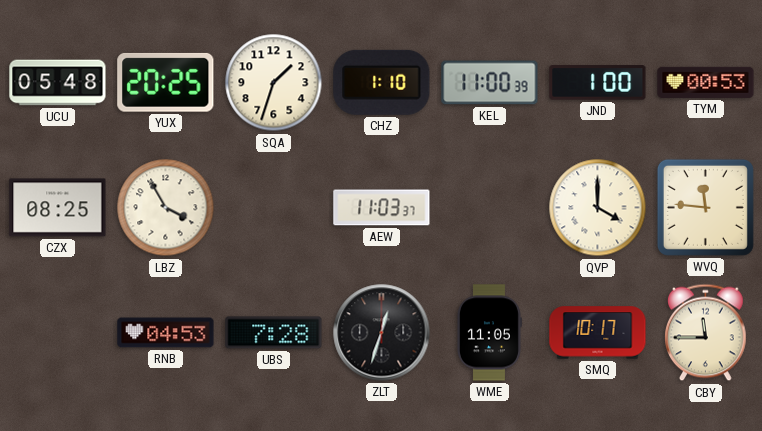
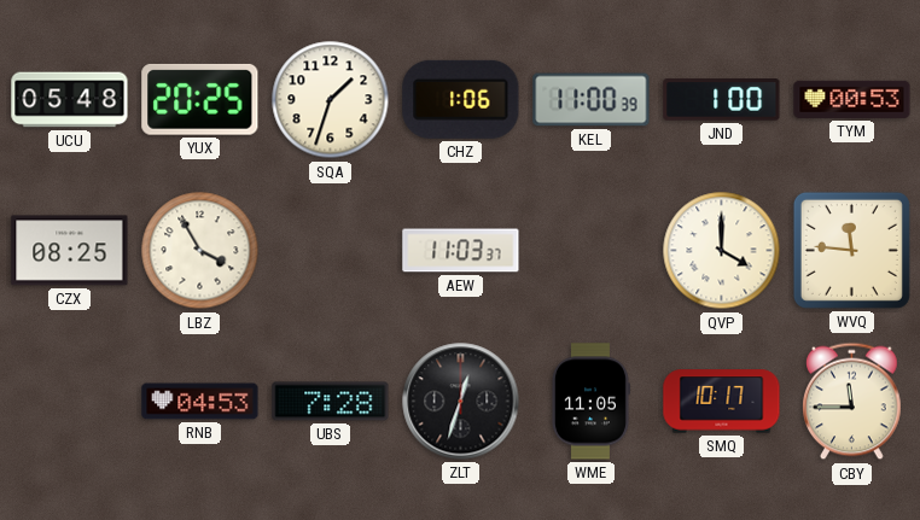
CHZ: 1:10 -> 1:06 (461, 99)
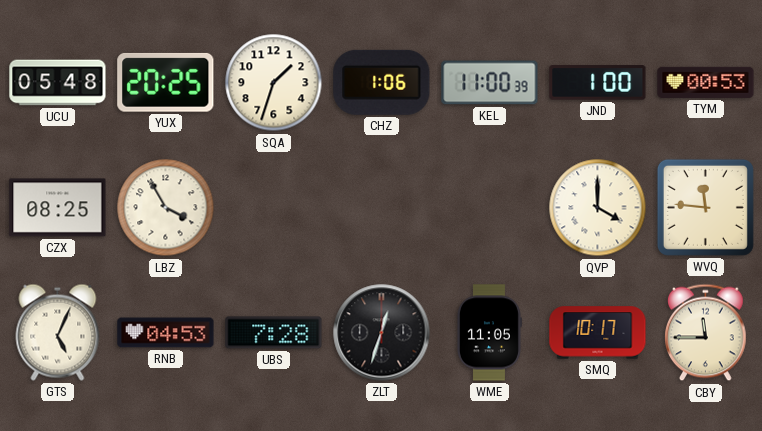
AEW: 11:03 -> none (461, 251)
GTS: none -> 5:04 (58, 332)
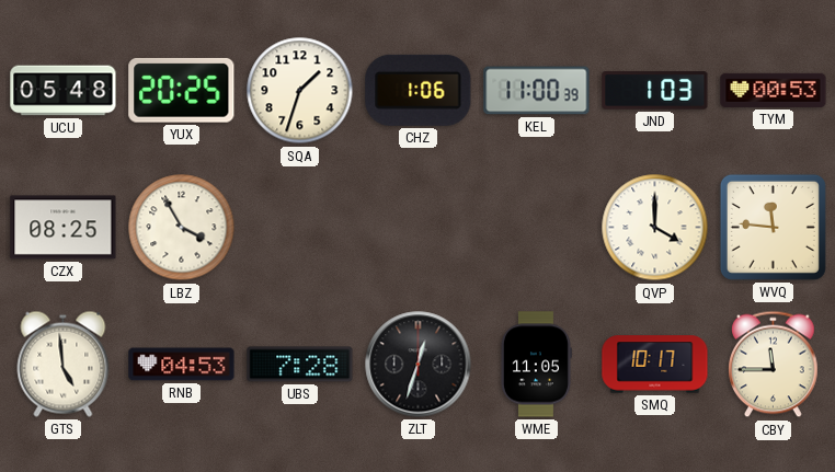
JND: 1:00 -> 1:03 (655, 91)
GTS: 5:04 -> 4:59 (64, 364)
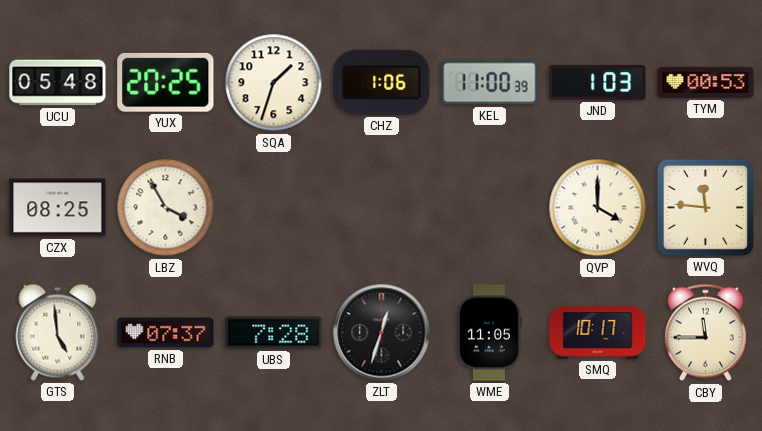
RNB: 04:53 -> 07:37 (166, 333)
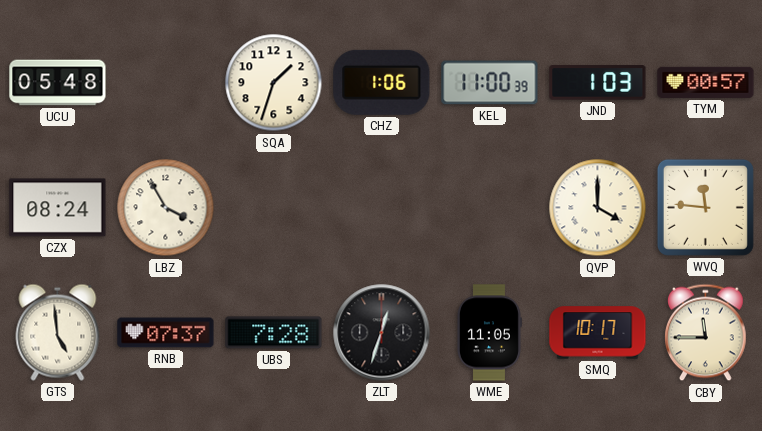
YUX: 20:25 -> none (166, 82)
TYM: 00:53 -> 00:57 (706, 82)
CZX: 08:25 -> 08:24 (58, 208)
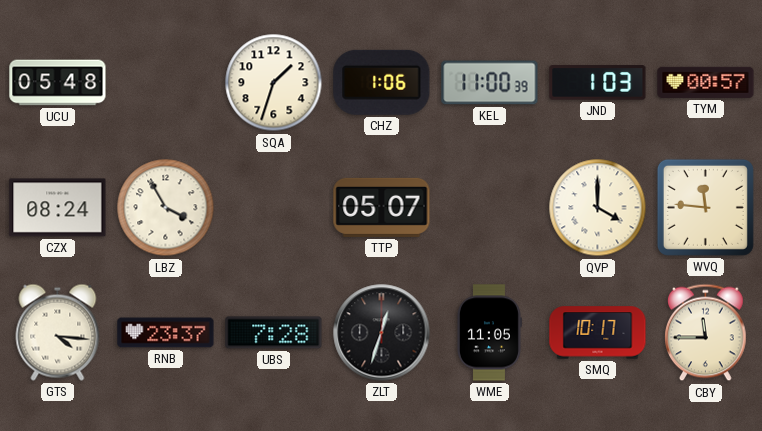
TTP: none -> 05:07 (382, 207)
GTS: 4:59 -> 4:16 (58, 332)
RNB: 07:37 -> 23:37 (166, 333)
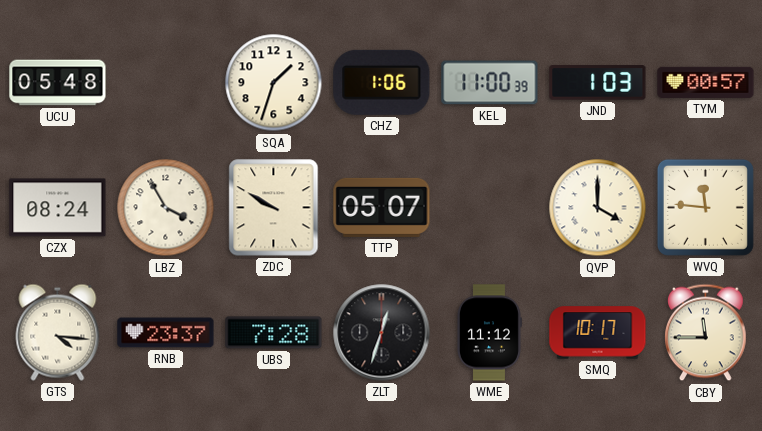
ZDC: none -> 9:50 (274, 208)
WME: 11:05 -> 11:12 (489, 333)
